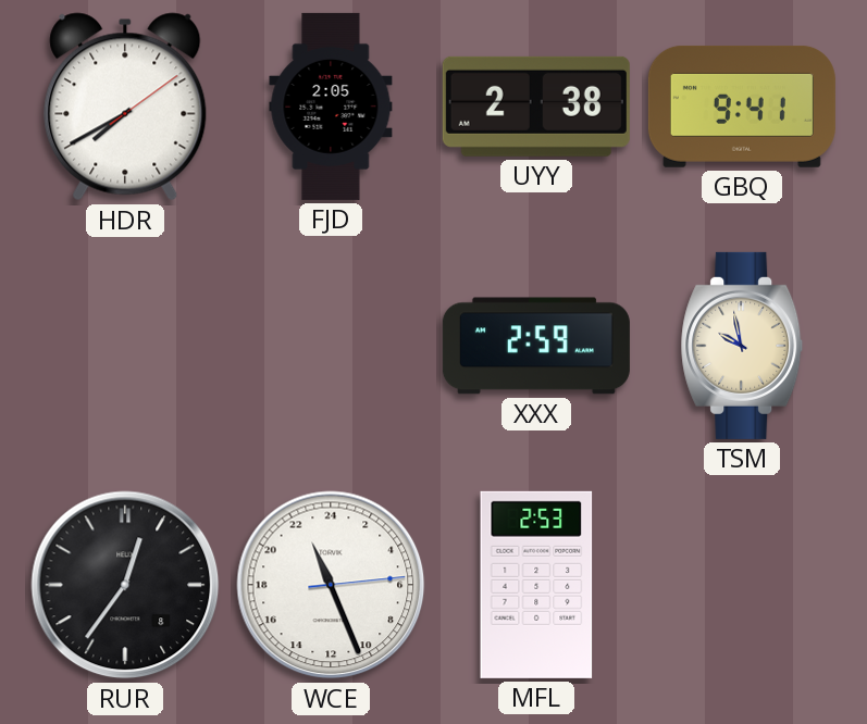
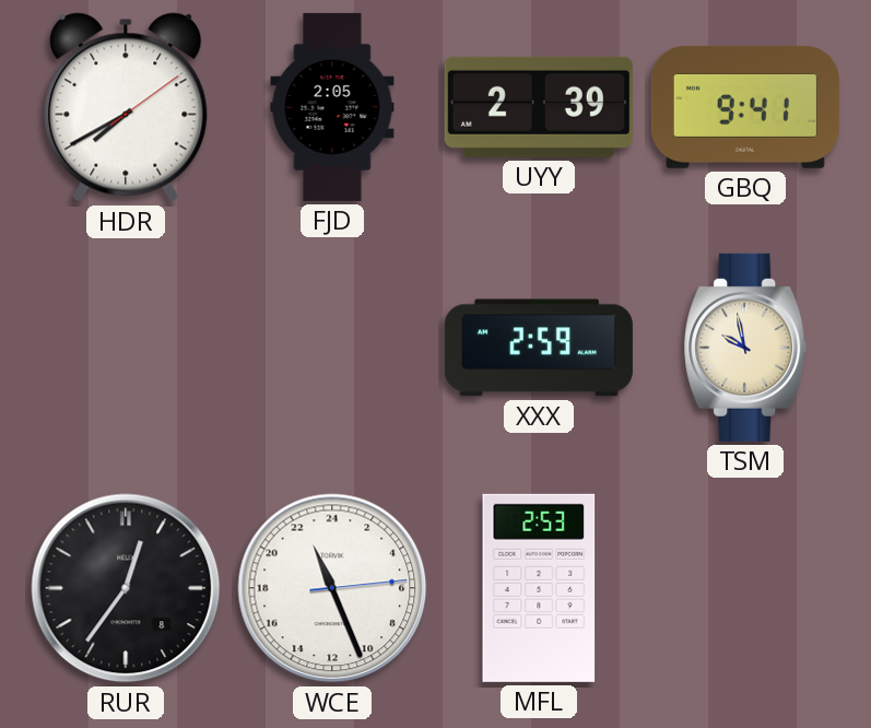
UYY: 2:38 -> 2:39 (539, 107)
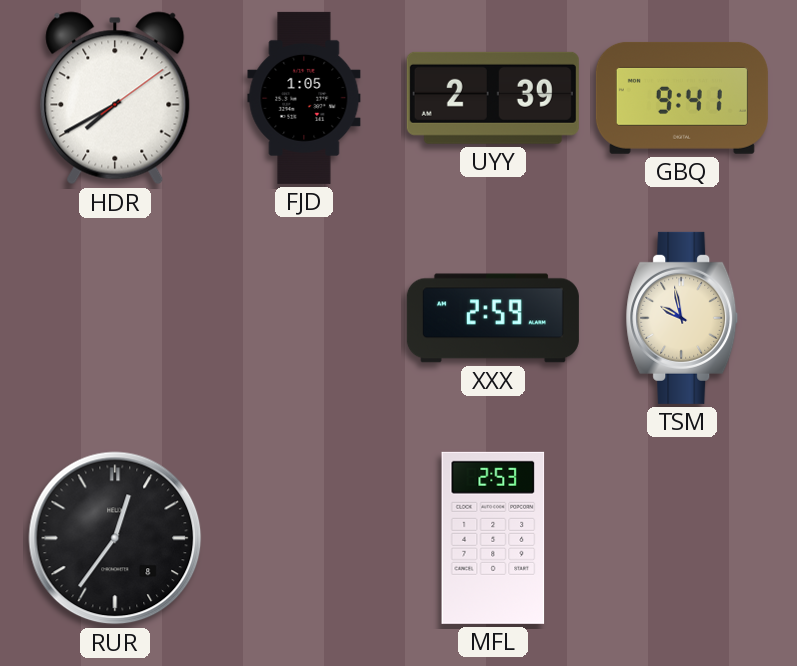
FJD: 2:05 -> 1:05 (304, 98)
WCE: 22:26 -> none (332, 588)
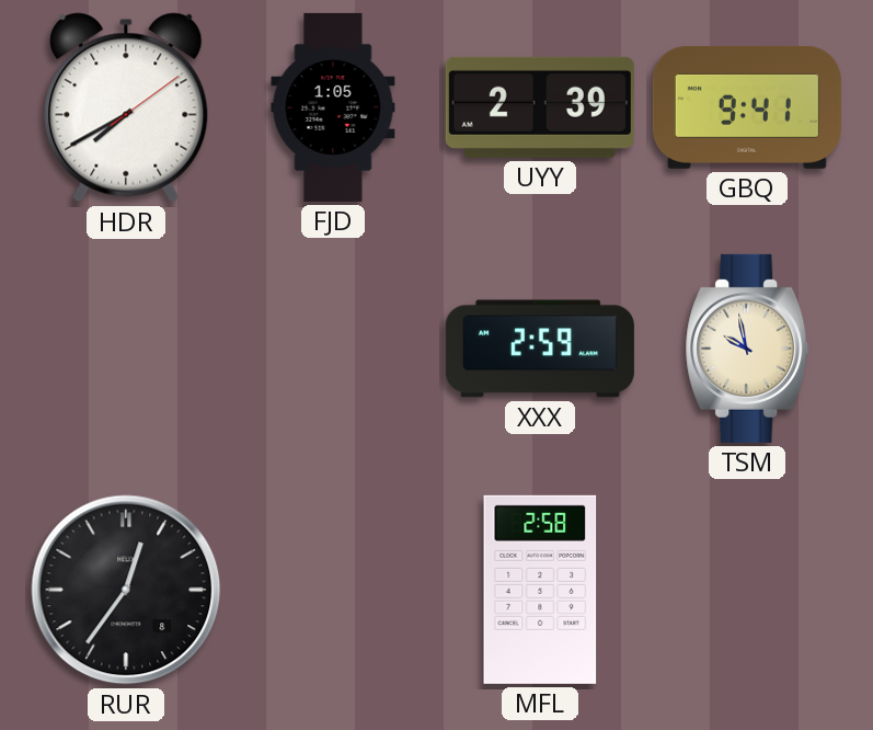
MFL: 2:53 -> 2:58 (540, 590)
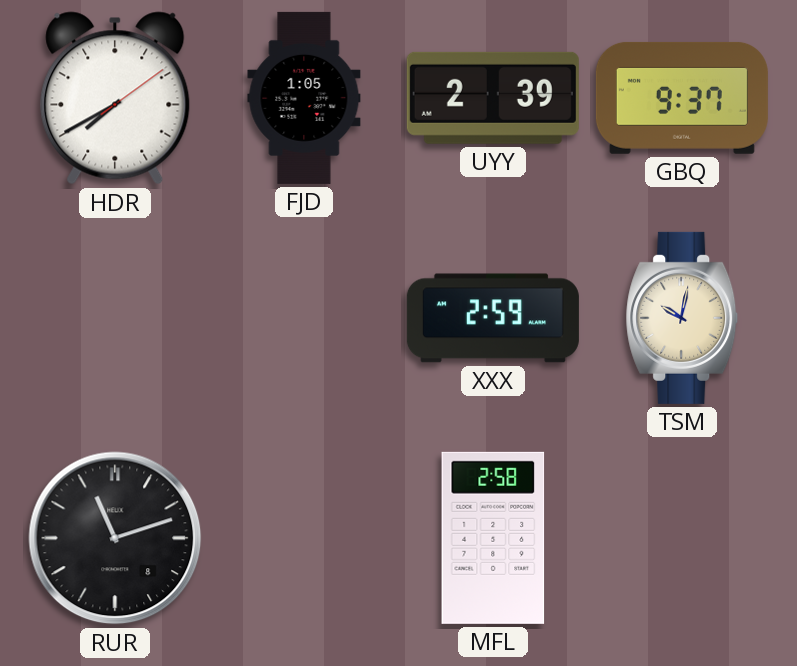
GBQ: 9:41 -> 9:37 (682, 98)
TSM: 9:58 -> 10:02 (682, 318)
RUR: 12:36 -> 11:12 (115, 538)
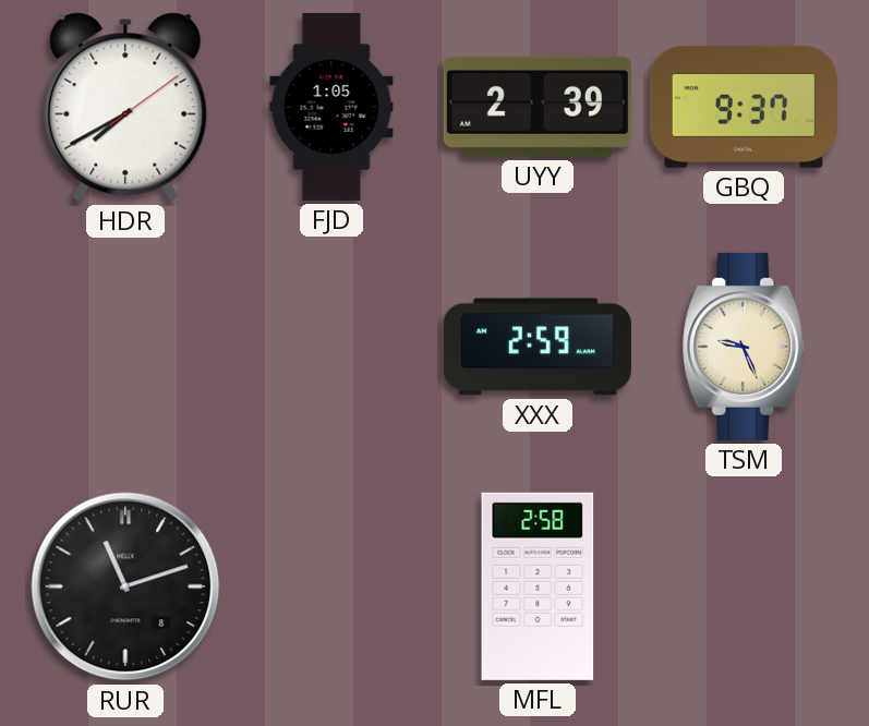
TSM: 10:02 -> 9:26 (744, 347)
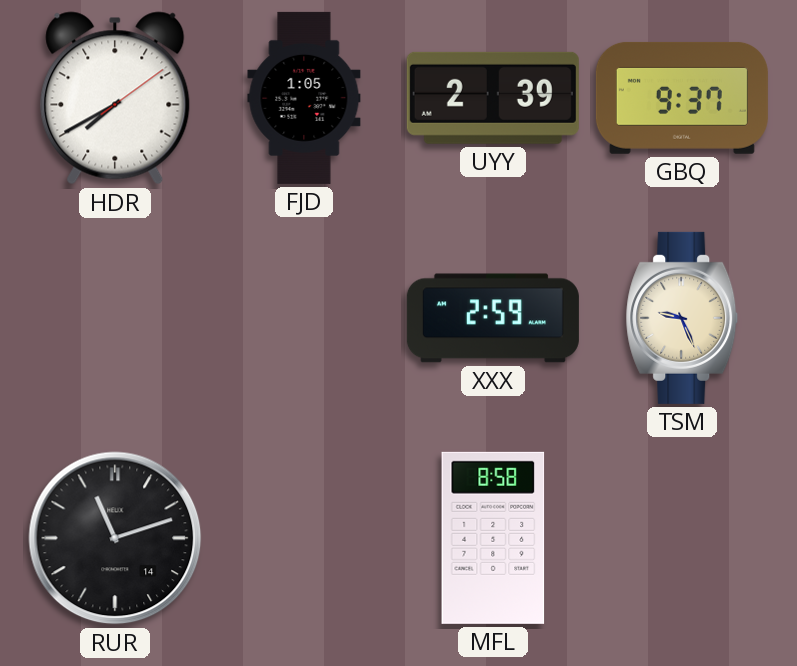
RUR date: 8 -> 14 (115, 538)
MFL: 2:58 -> 8:58 (493, 538)
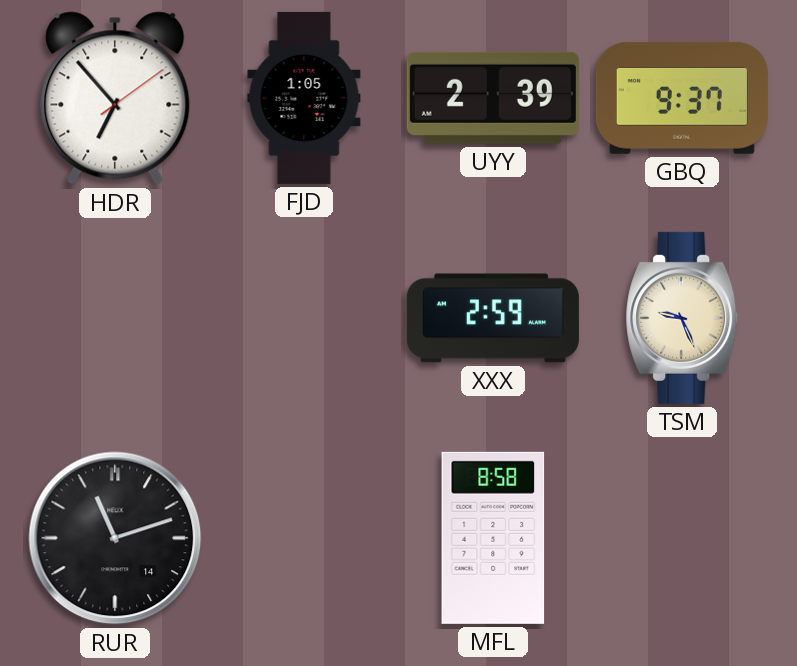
HDR: 7:40 -> 6:53 (115, 98)
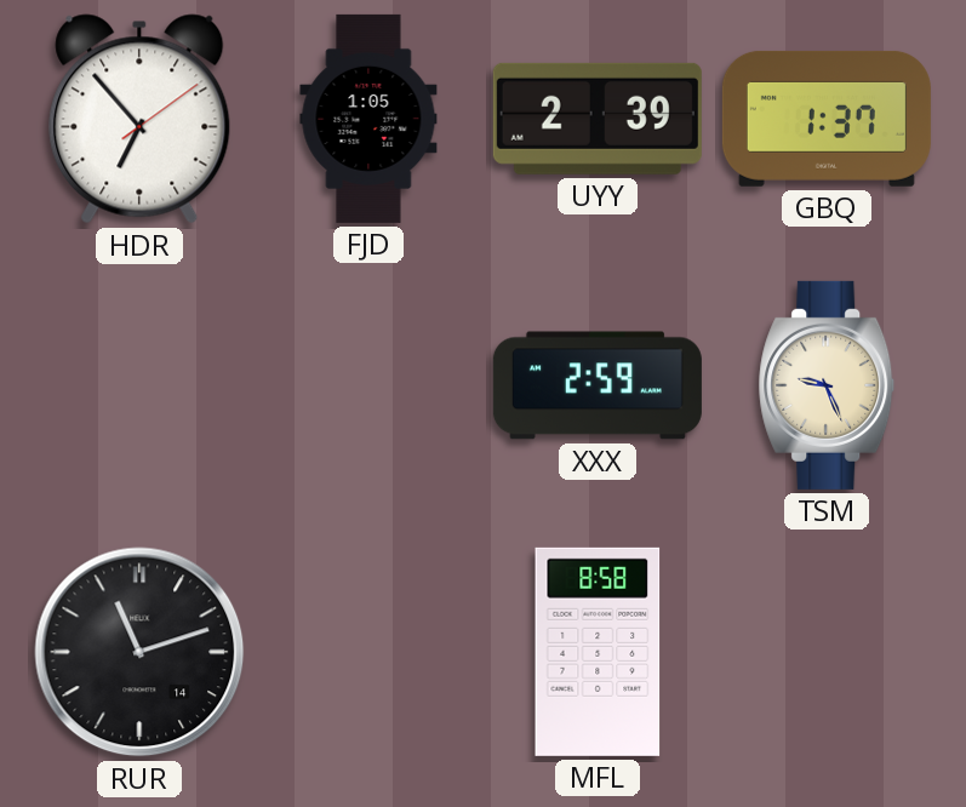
GBQ: 9:37 -> 1:37 (827, 119)
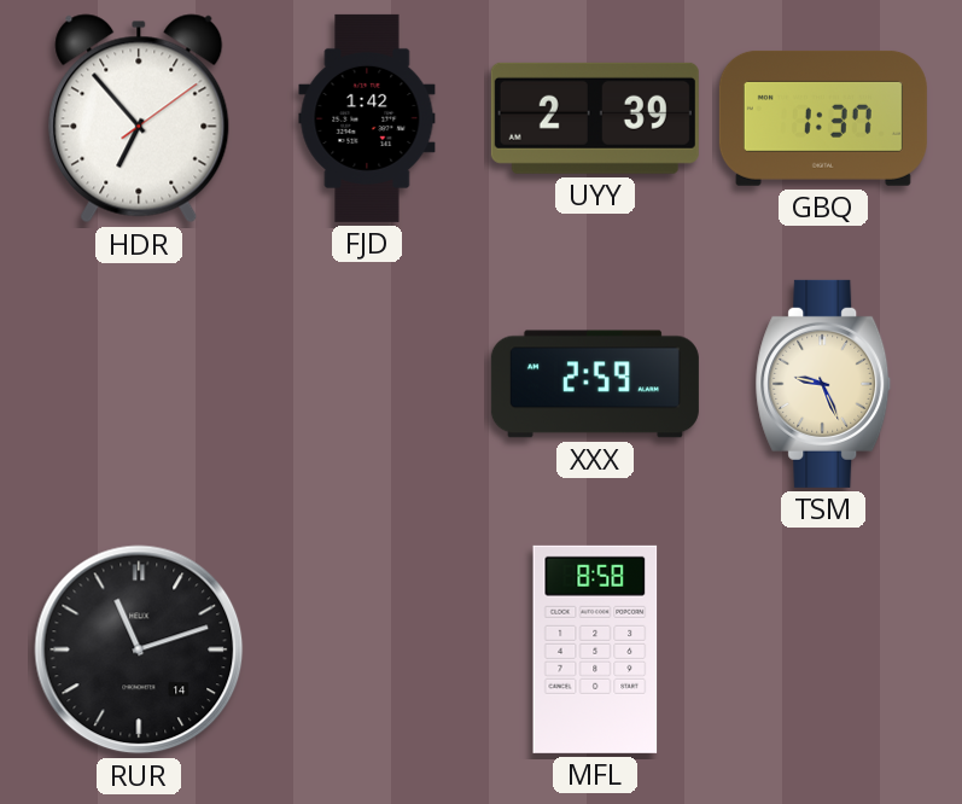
FJD: 1:05 -> 1:42 (367, 118)
